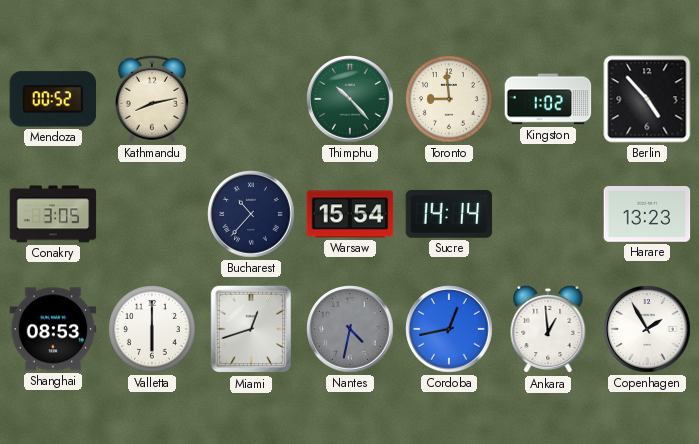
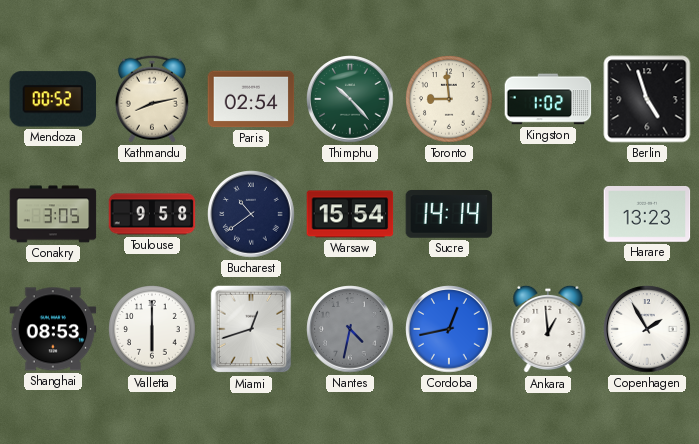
Paris: none -> 02:54 (251, 99)
Berlin: 4:53 -> 4:57 (647, 99)
Toulouse: none -> 9:58 (152, 214)
Bucharest: 10:37 -> 10:39 (251, 214)
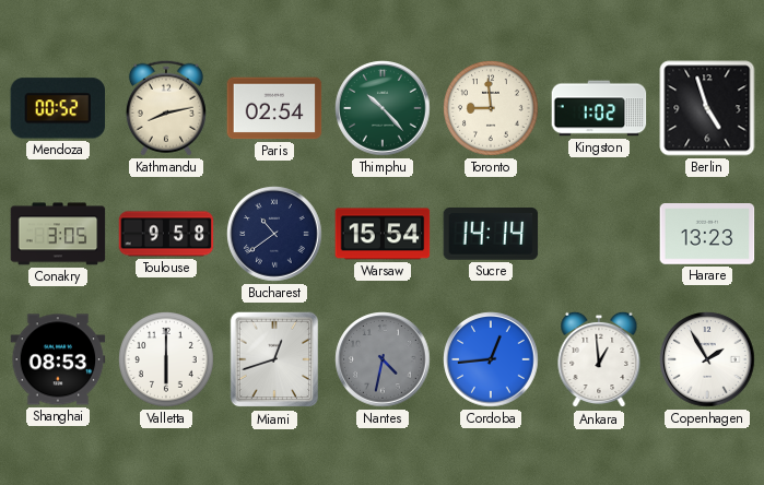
Cordoba: 12:43 -> 12:44 (491, 359)
